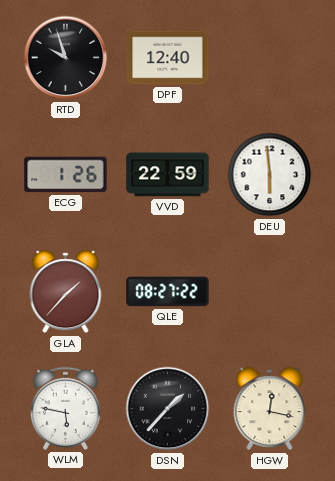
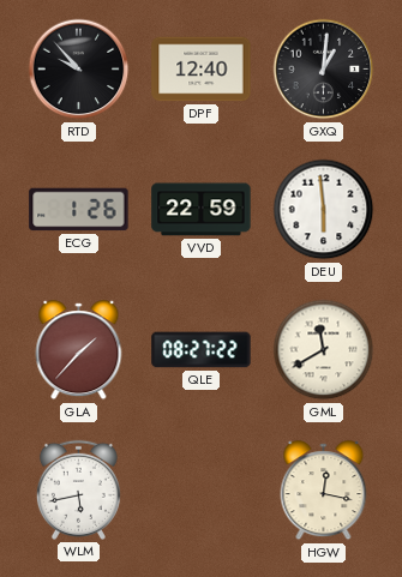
RTD: 9:57 -> 9:53 (79, 70)
GXQ: none -> 1:01 (324, 70)
GML: none -> 11:40 (324, 350)
WLM: 5:47 -> 5:43 (78, 489)
DSN: 1:37 -> none (168, 409)
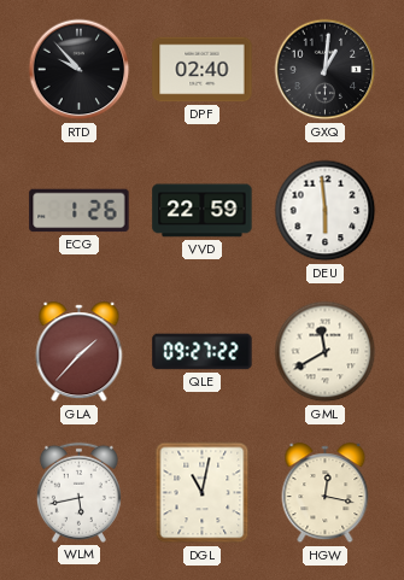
DPF: 12:40 -> 02:40 (203, 70)
QLE: 08:27 -> 09:27 (203, 352)
DGL: none -> 11:02 (203, 493)
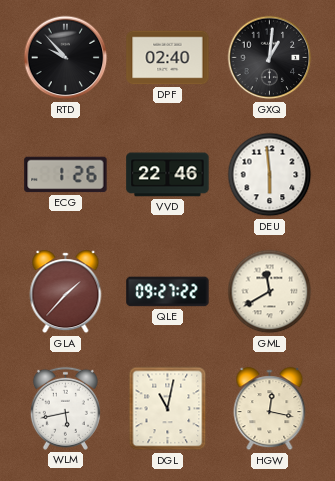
VVD: 22:59 -> 22:46 (168, 175)
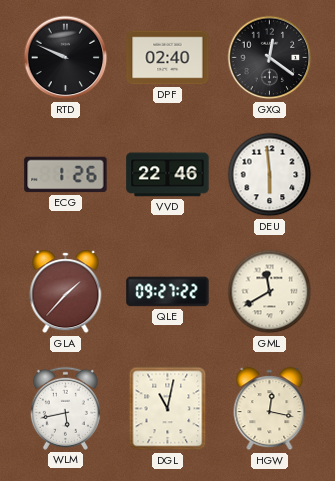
RTD: 9:53 -> 9:49 (66, 58)
GXQ: 1:01 -> 12:21 (270, 58)
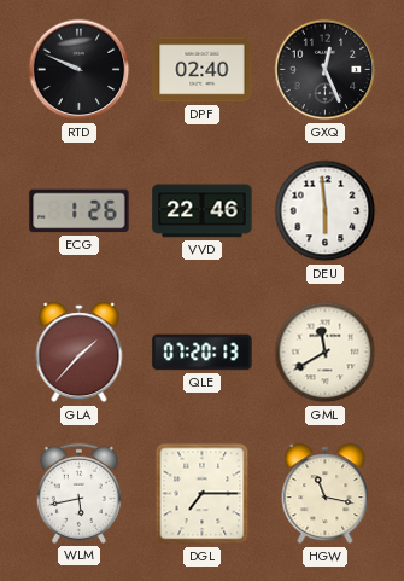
GXQ: 12:21 -> 12:26 (326, 70)
QLE: 09:27 -> 07:20 (203, 353)
DGL: 11:02 -> 7:15 (203, 494)
HGW: 12:17 -> 11:17 (326, 494)
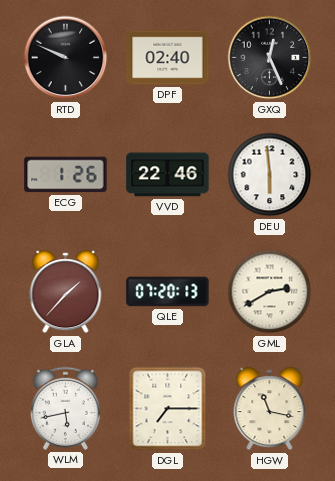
GML: 11:40 -> 2:40 (270, 292)
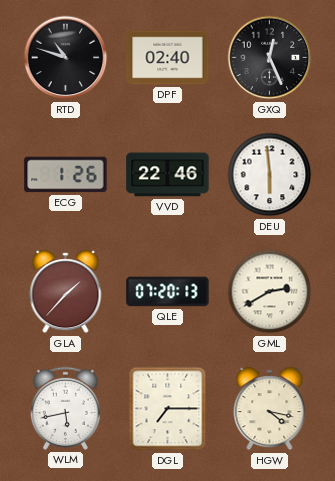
RTD: 9:49 -> 10:48 (66, 58)
HGW: 11:17 -> 4:17 (270, 409)
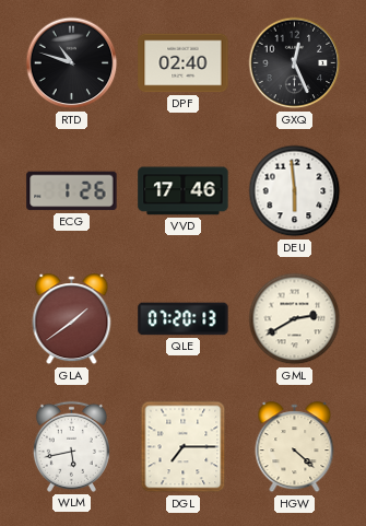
VVD: 22:46 -> 17:46 (184, 191)
GLA: 1:37 -> 1:39 (72, 319)
HGW: 4:17 -> 4:22 (295, 447)
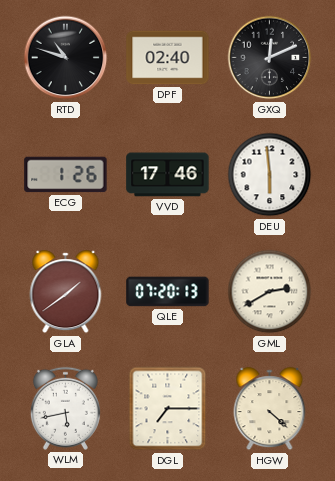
GXQ: 12:26 -> 12:11 (270, 58)
